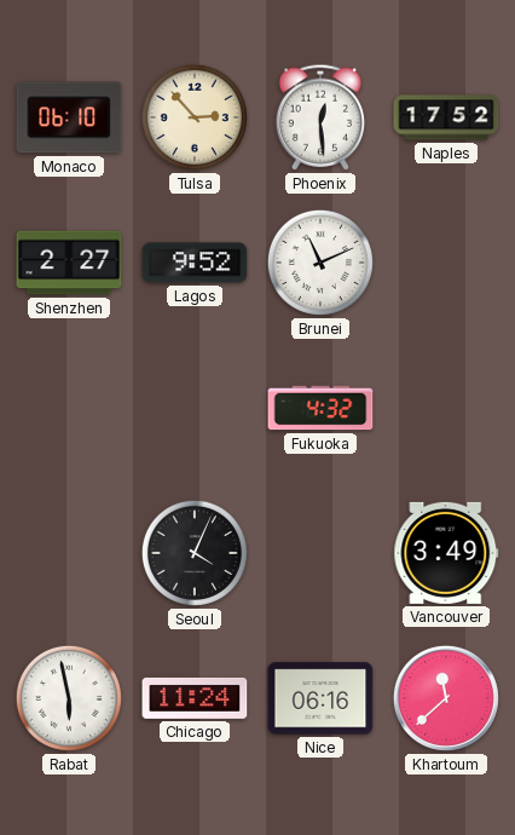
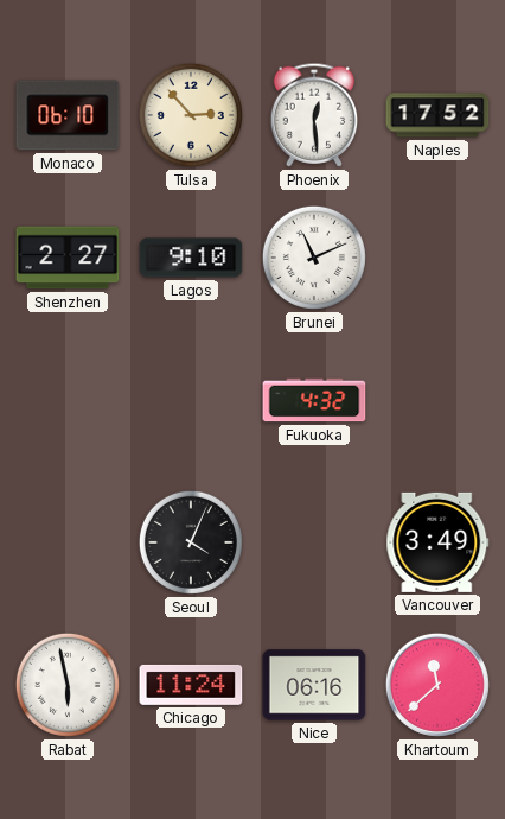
Lagos: 9:52 -> 9:10 (191, 258)
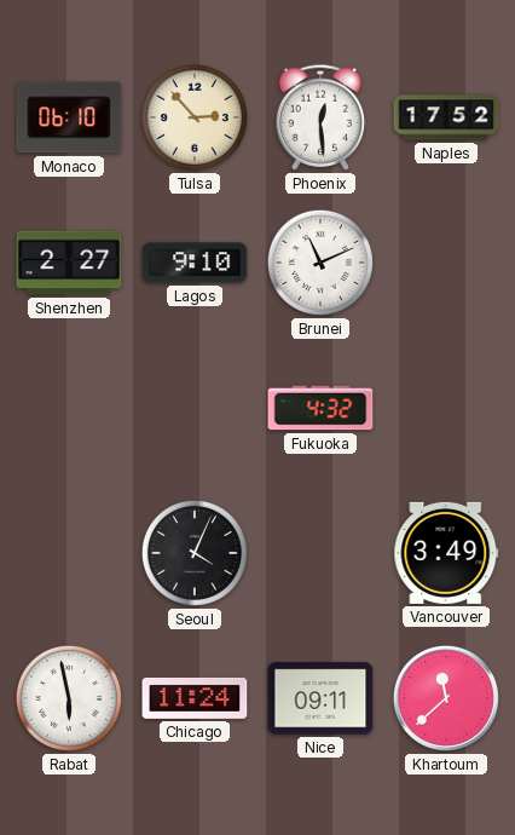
Nice: 06:16 -> 09:11 (320, 698)
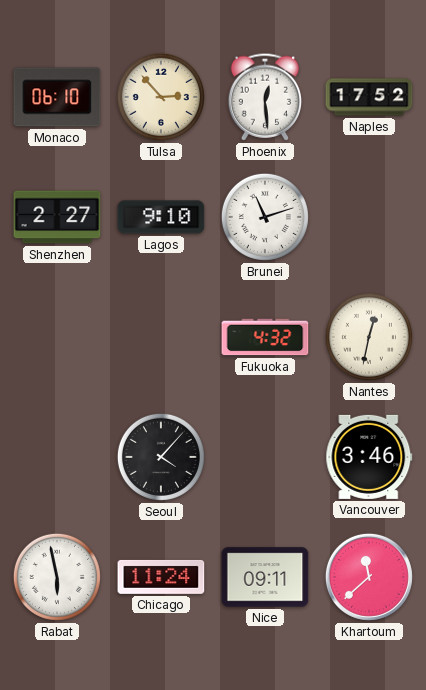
Brunei: 11:11 -> 11:12 (265, 217)
Nantes: none -> 12:32 (369, 337)
Seoul: 4:04 -> 4:07 (161, 457)
Vancouver: 3:49 -> 3:46 (369, 457)
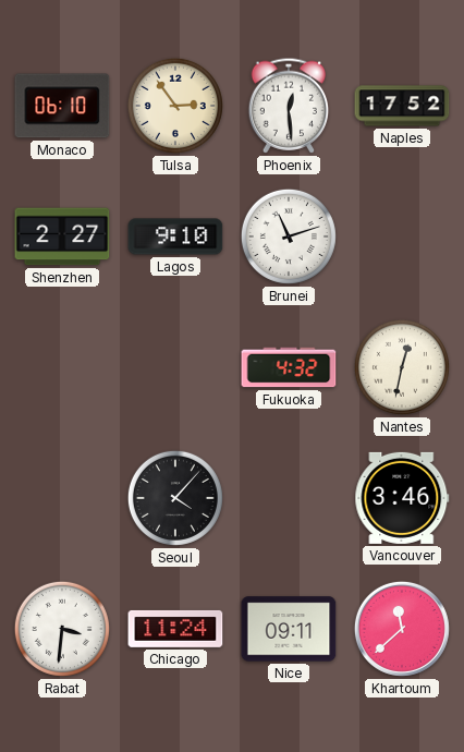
Tulsa: 2:53 -> 2:54 (175, 106)
Rabat: 5:58 -> 3:31 (62, 629)
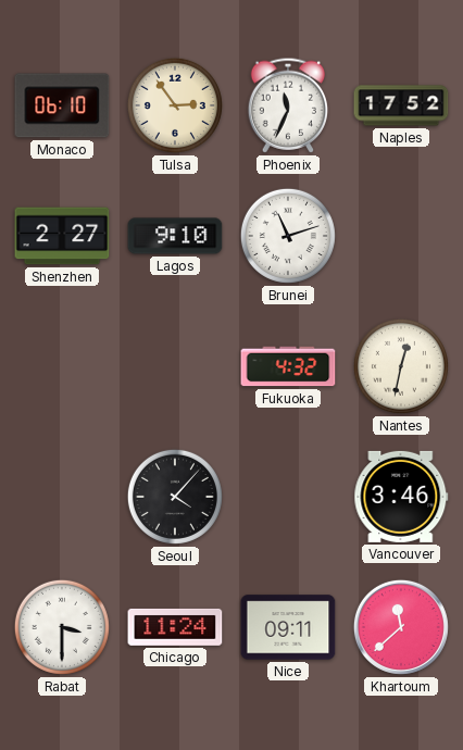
Phoenix: 12:29 -> 11:34 (288, 105)
Rabat: 3:31 -> 3:30 (62, 627)
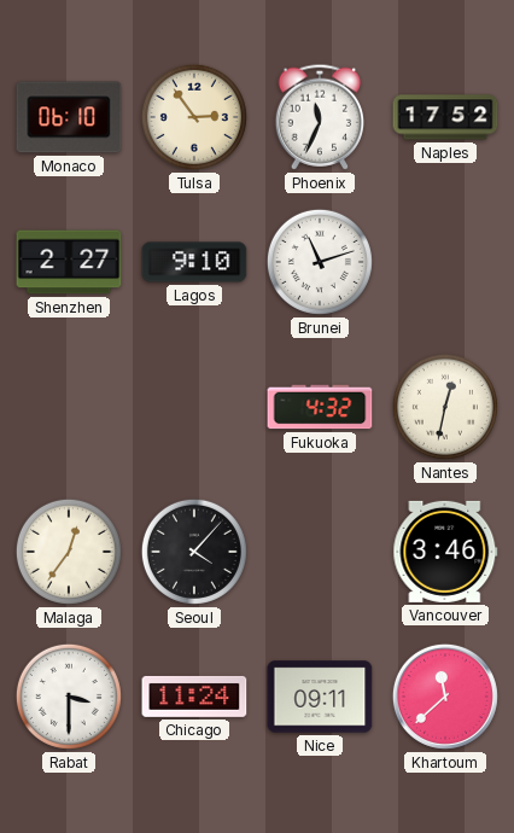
Malaga: none -> 12:36 (69, 552)
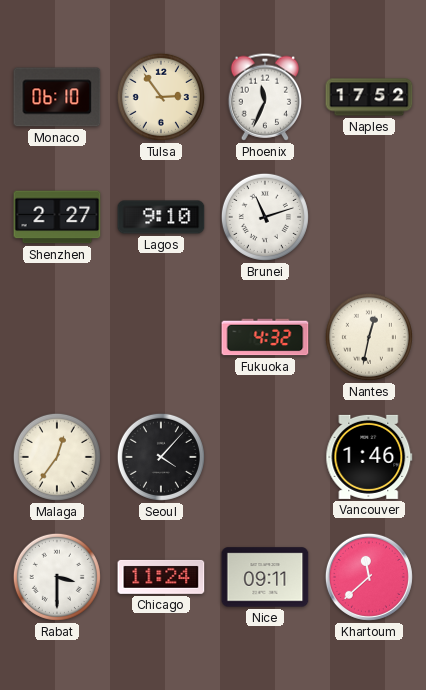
Vancouver: 3:46 -> 1:46 (369, 457)
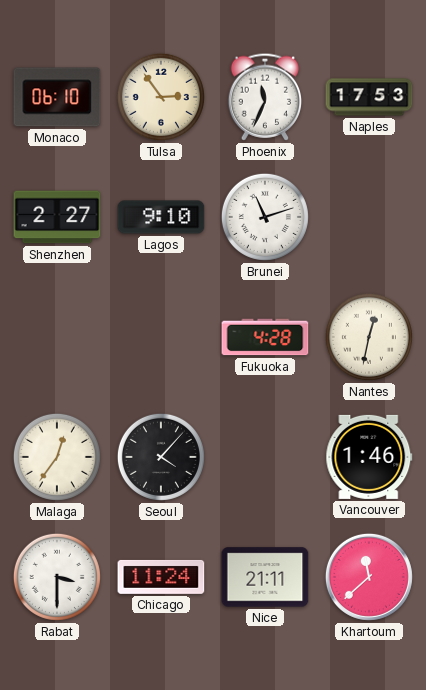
Naples: 17:52 -> 17:53 (369, 97)
Fukuoka: 4:32 -> 4:28 (265, 337)
Nice: 09:11 -> 21:11 (265, 577)
